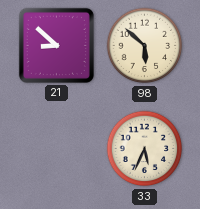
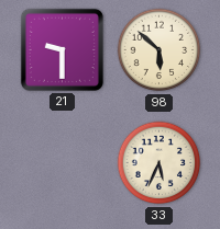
21: 8:52 -> 9:30 (62, 49)
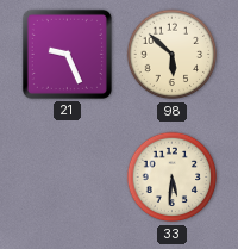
21: 9:30 -> 9:26 (67, 54)
33: 5:34 -> 5:31 (173, 178)
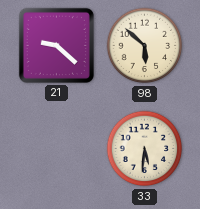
21: 9:26 -> 9:22 (56, 45)
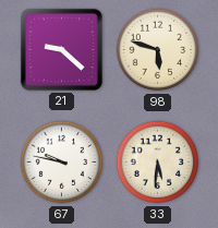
98: 5:52 -> 5:48 (158, 50)
67: none -> 9:47 (62, 163)
